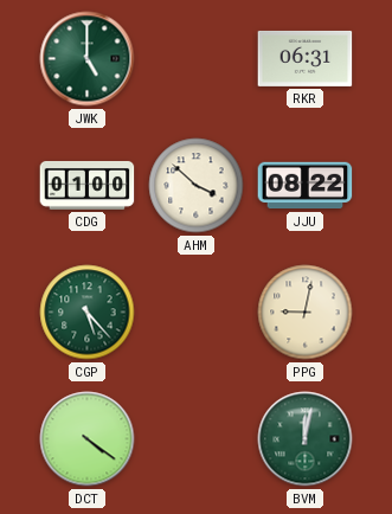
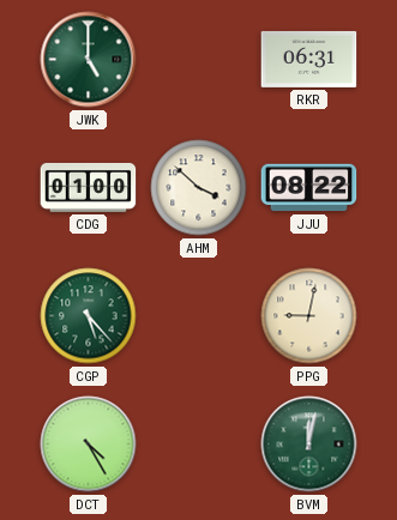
DCT: 4:21 -> 4:25 (89, 445)
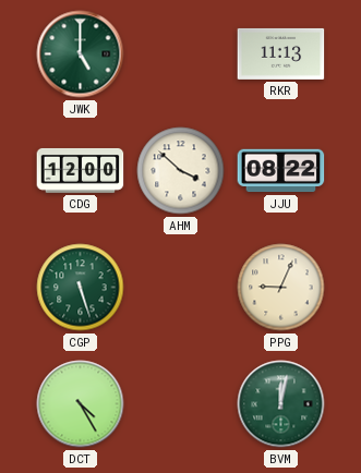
RKR: 06:31 -> 11:13 (281, 53)
CDG: 01:00 -> 12:00 (81, 170)
CGP: 5:23 -> 5:27 (81, 288)
PPG: 9:02 -> 9:04 (281, 288)
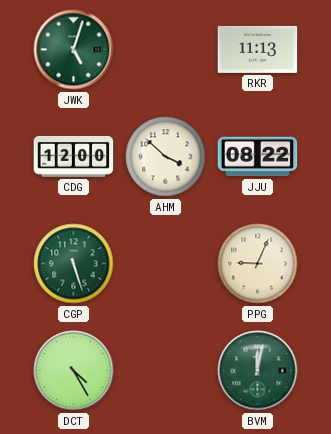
JWK: 5:00 -> 5:03 (74, 50)
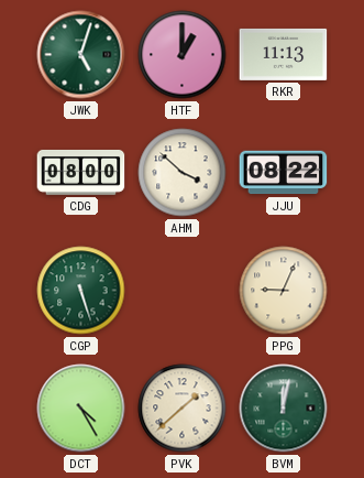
HTF: none -> 1:00 (183, 55)
CDG: 12:00 -> 08:00 (81, 172)
PVK: none -> 1:38 (183, 409)
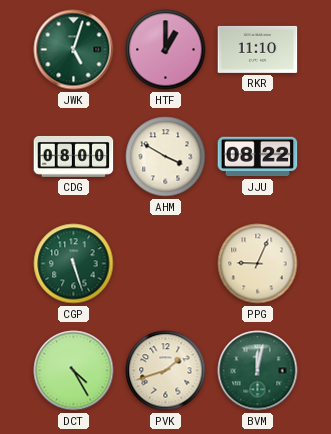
RKR: 11:13 -> 11:10 (258, 49)
AHM: 3:52 -> 3:50 (166, 157)
PVK: 1:38 -> 1:42 (166, 371)
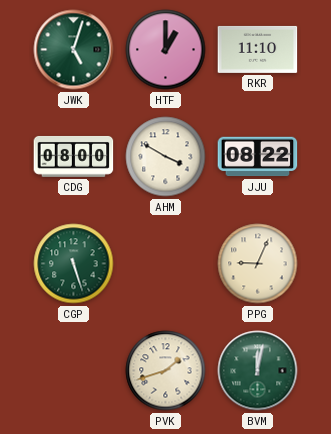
DCT: 4:25 -> none (74, 371)
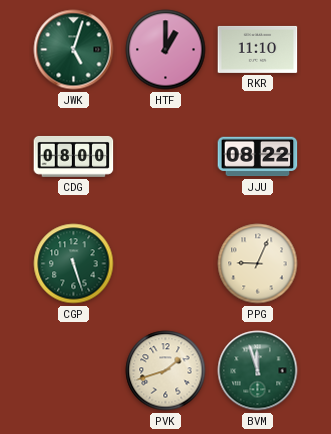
AHM: 3:50 -> none (166, 157)
BVM: 12:02 -> 11:57 (258, 371)
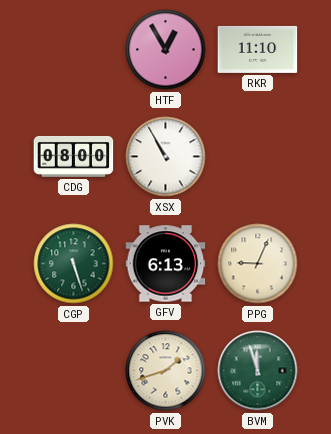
JWK: 5:03 -> none (74, 50)
HTF: 1:00 -> 12:55 (166, 50)
XSX: none -> 10:55 (166, 157)
JJU: 08:22 -> none (258, 157)
GFV: none -> 6:13 (166, 264)
